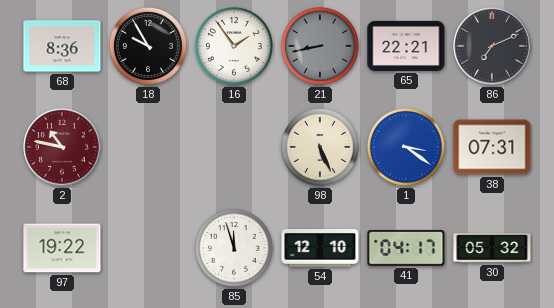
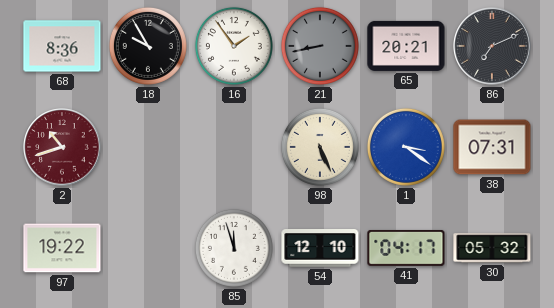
65: 22:21 -> 20:21 (406, 46)
2: 10:47 -> 10:42 (62, 147)
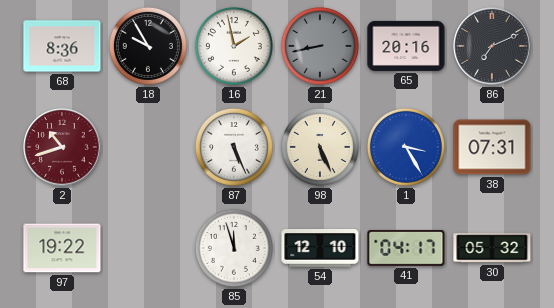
16: 1:54 -> 1:58 (234, 46)
65: 20:21 -> 20:16 (406, 46)
87: none -> 5:26 (234, 147)
1: 3:21 -> 3:25 (406, 147)
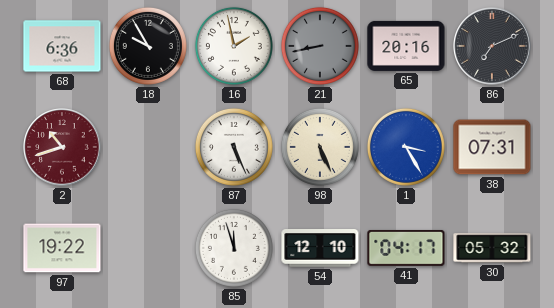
68: 8:36 -> 6:36 (62, 46)
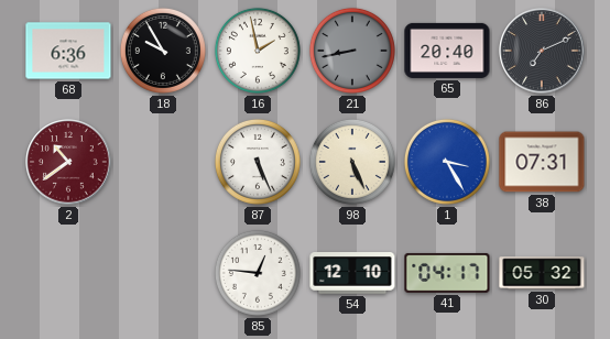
65: 20:16 -> 20:40 (447, 51)
2: 10:42 -> 10:39 (68, 162)
97: 19:22 -> none (62, 248)
85: 11:57 -> 12:46 (258, 273)
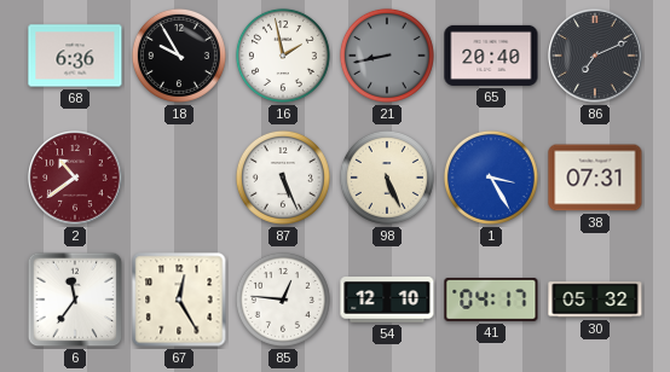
6: none -> 11:36 (75, 300)
67: none -> 12:25 (179, 300)
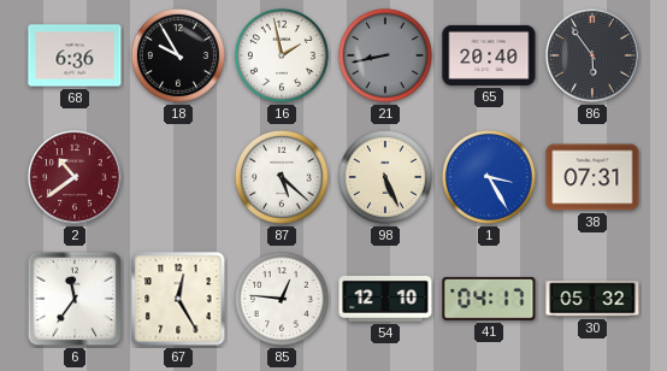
86: 7:11 -> 5:54 (592, 55)
87: 5:26 -> 5:22 (282, 177)
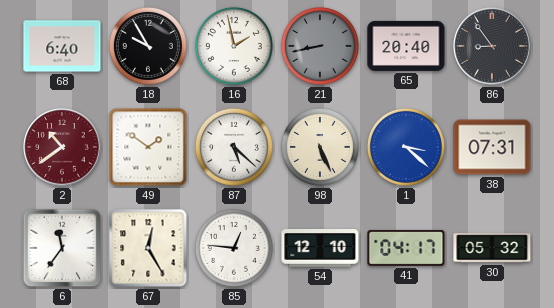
68: 6:36 -> 6:40 (62, 46)
86: 5:54 -> 8:54 (492, 46)
49: none -> 1:51 (148, 147)
1: 3:25 -> 3:22 (406, 147)
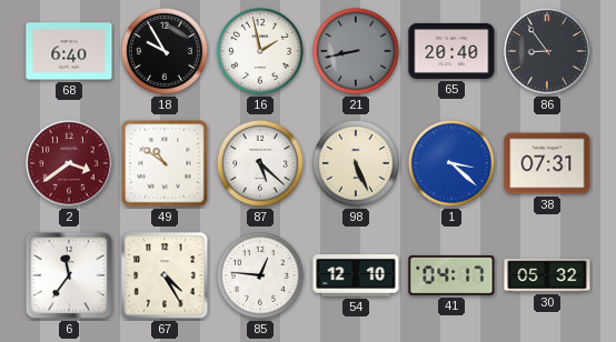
2: 10:39 -> 3:39 (69, 163)
49: 1:51 -> 10:51 (165, 163)
67: 12:25 -> 4:25 (165, 275)
